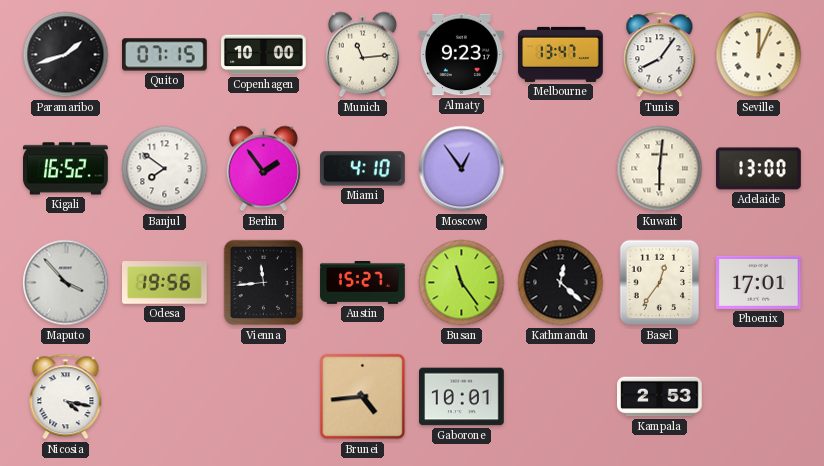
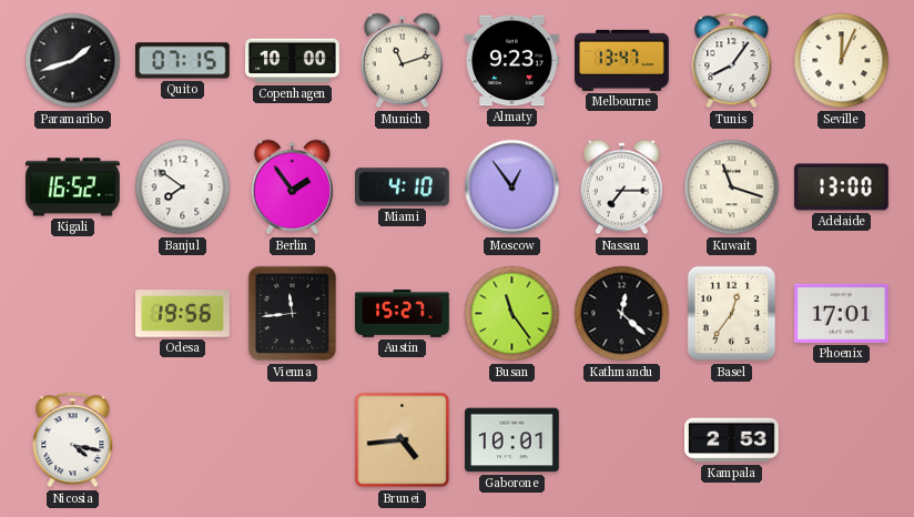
Munich: 11:14 -> 11:12 (402, 61)
Nassau: none -> 7:15 (621, 187)
Kuwait: 6:01 -> 11:18 (732, 187)
Maputo: 3:53 -> none (66, 283)
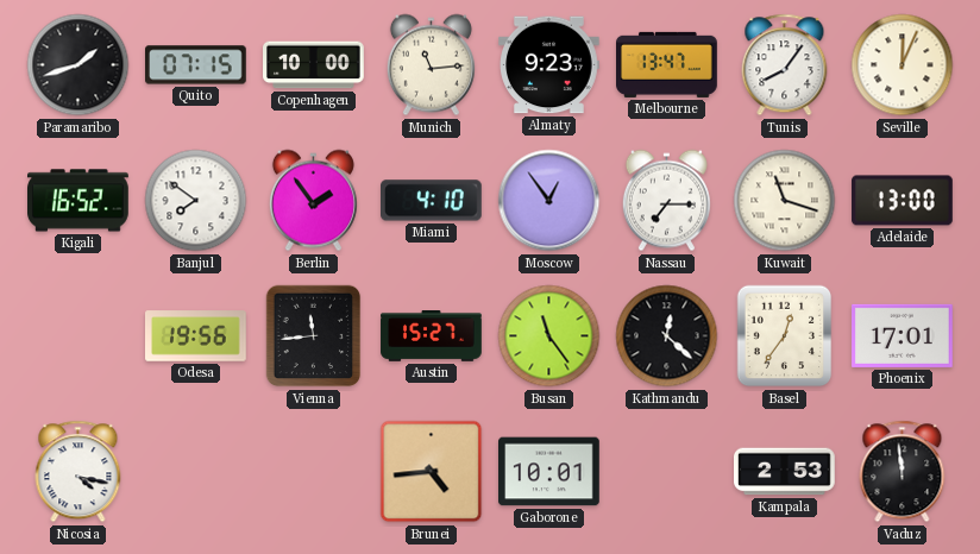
Munich: 11:12 -> 11:14 (431, 65)
Vaduz: none -> 11:59 (903, 472)
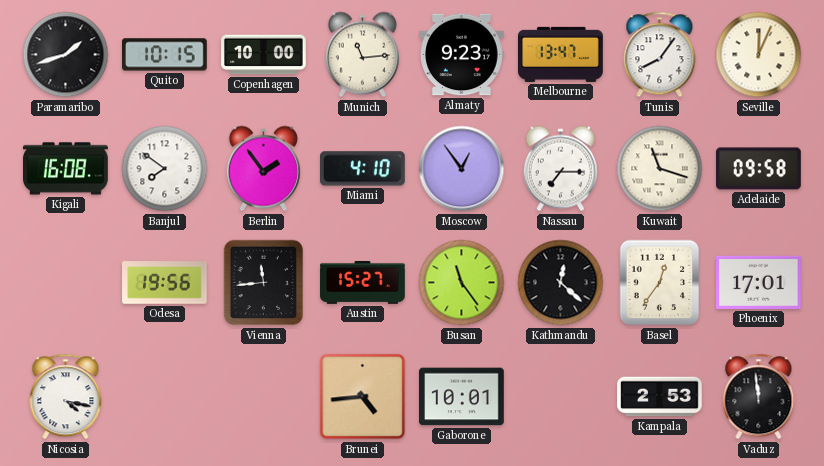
Quito: 07:15 -> 10:15 (165, 55)
Kigali: 16:52 -> 16:08 (66, 169)
Adelaide: 13:00 -> 09:58 (759, 169)
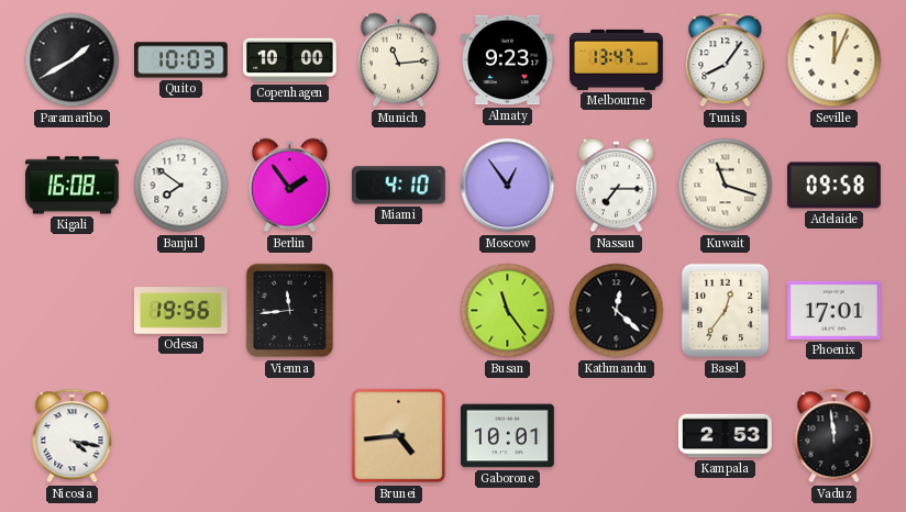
Paramaribo: 1:42 -> 1:40 (73, 60)
Quito: 10:15 -> 10:03 (181, 60)
Austin: 15:27 -> none (363, 283)
